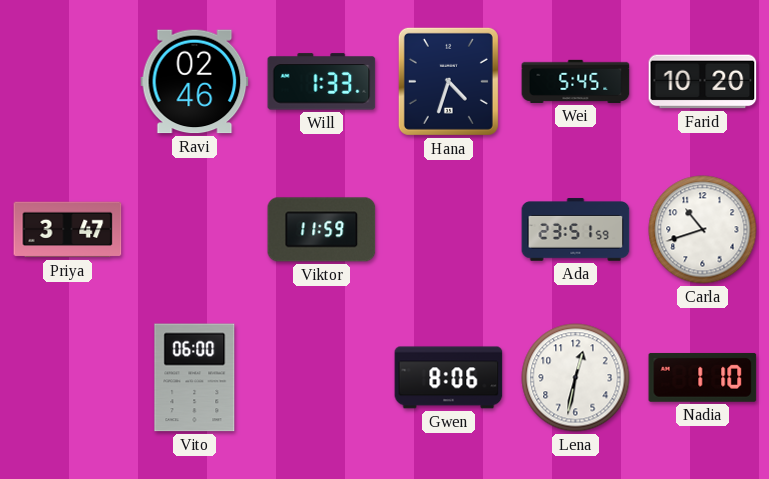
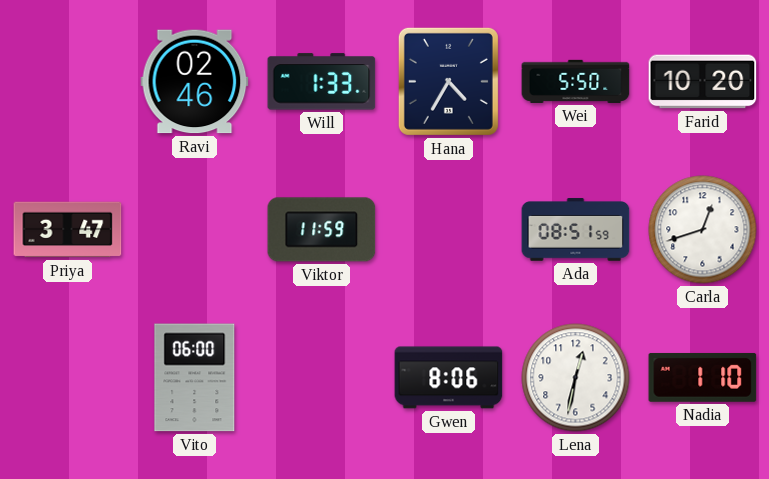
Hana: 4:33 -> 4:35 (448, 81)
Wei: 5:45 -> 5:50 (576, 81)
Ada: 23:51 -> 08:51 (576, 230)
Carla: 10:42 -> 12:42 (703, 230)
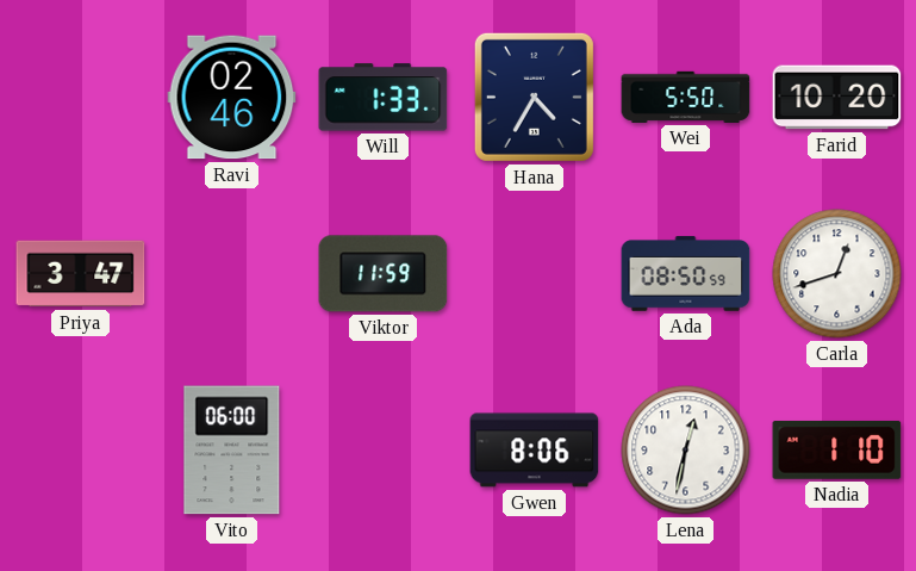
Ada: 08:51 -> 08:50 (686, 274)
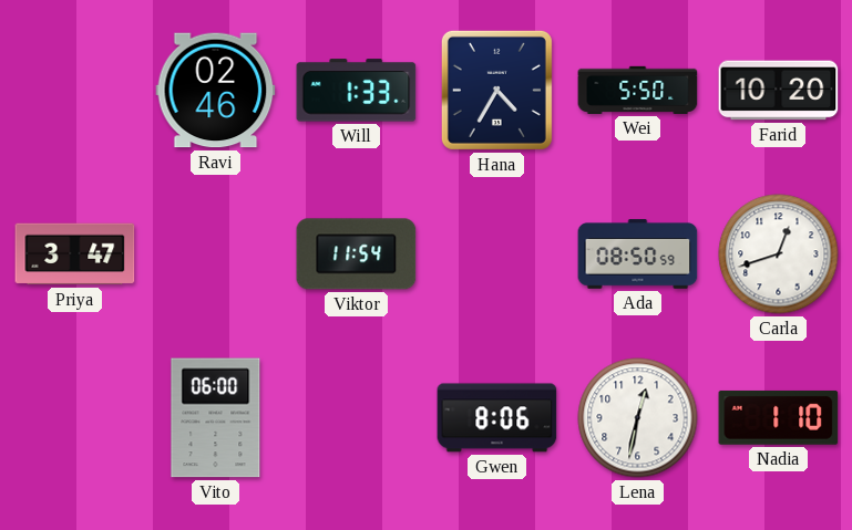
Viktor: 11:59 -> 11:54 (357, 254)
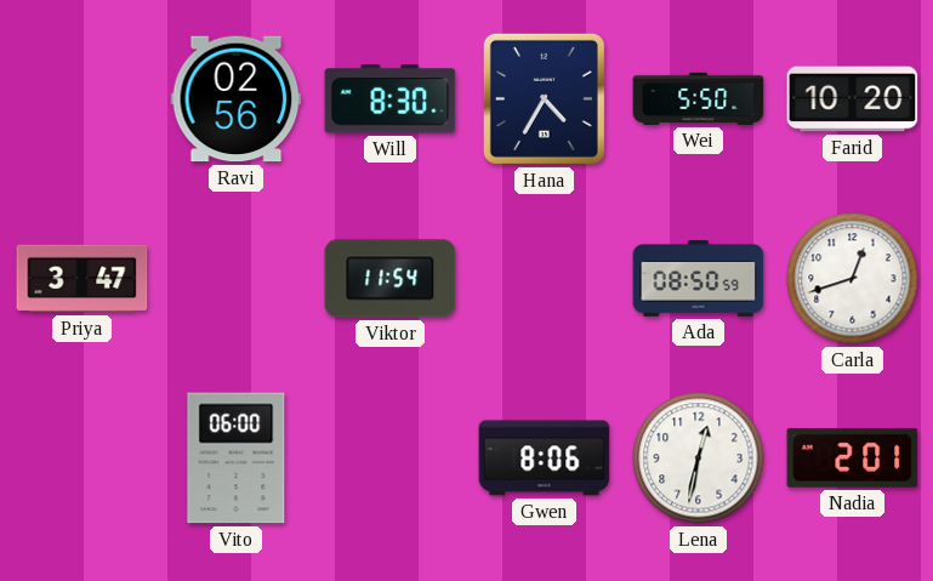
Ravi: 02:46 -> 02:56 (237, 99)
Will: 1:33 -> 8:30 (391, 99)
Nadia: 1:10 -> 2:01 (853, 457)
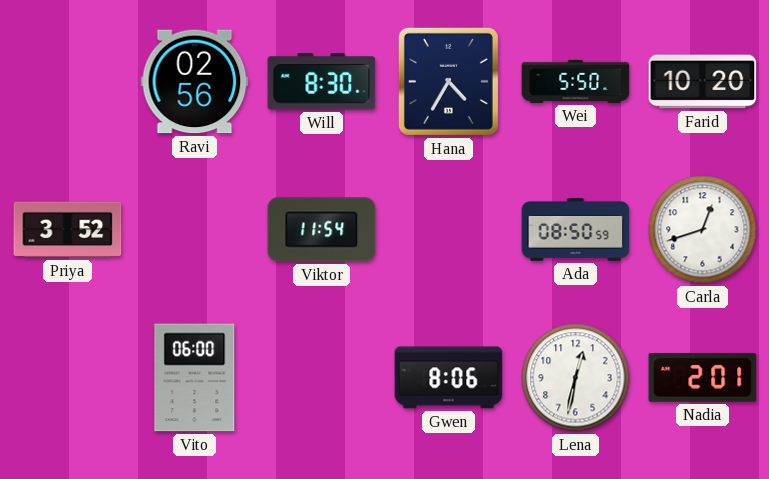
Priya: 3:47 -> 3:52 (68, 230)
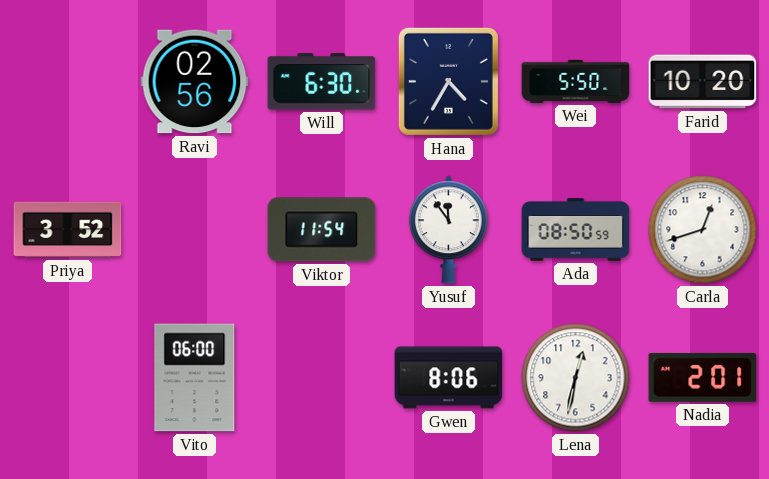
Will: 8:30 -> 6:30 (322, 82)
Yusuf: none -> 11:54 (448, 230)
